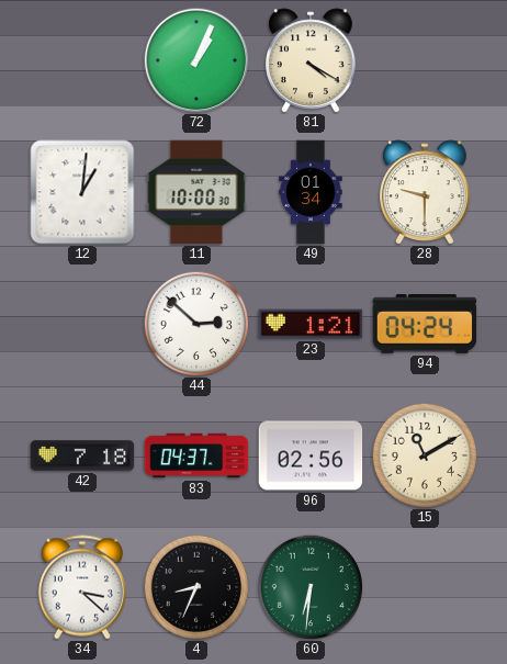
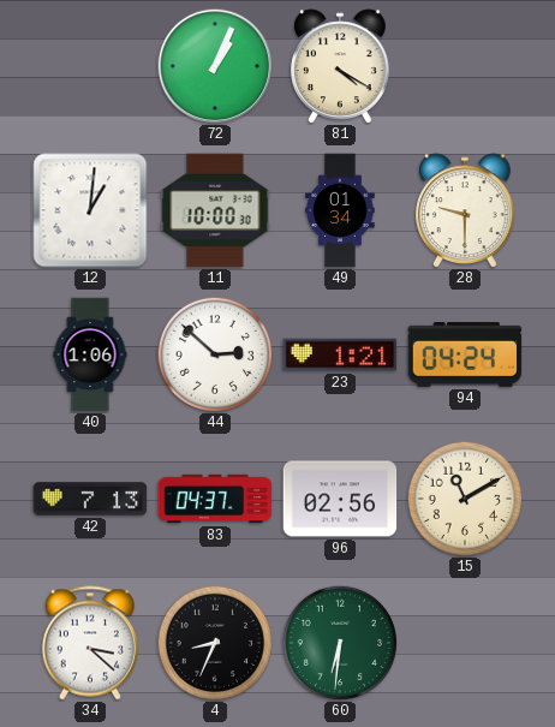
40: none -> 1:06 (90, 354)
42: 7:18 -> 7:13 (90, 499)
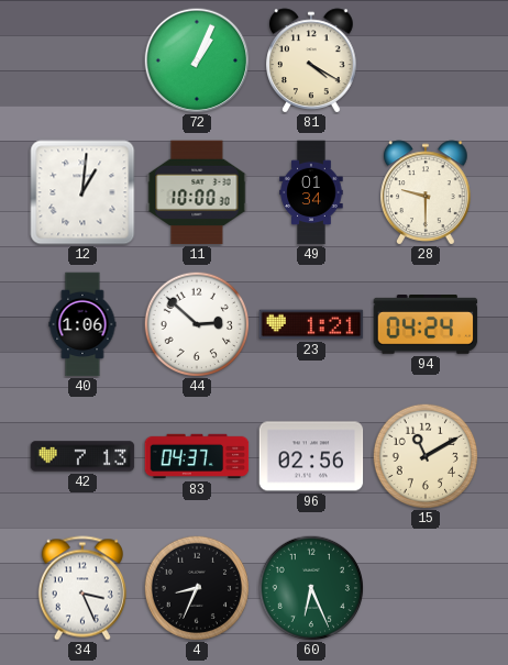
34: 3:22 -> 3:26 (82, 588)
60: 6:31 -> 6:26 (310, 587)
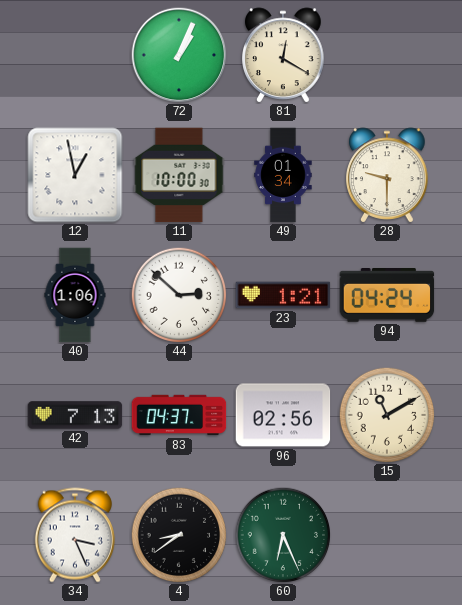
81: 4:20 -> 12:20 (283, 55)
12: 1:01 -> 12:58 (75, 175)
4: 8:34 -> 8:39 (178, 534)
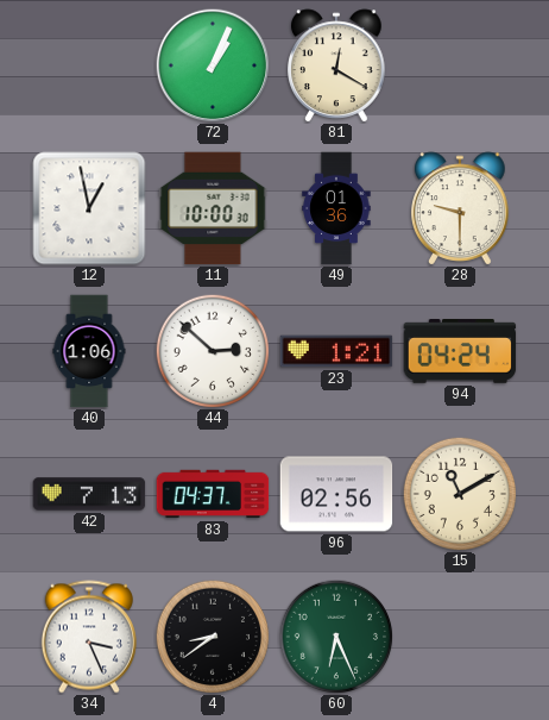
49: 01:34 -> 01:36 (336, 208)
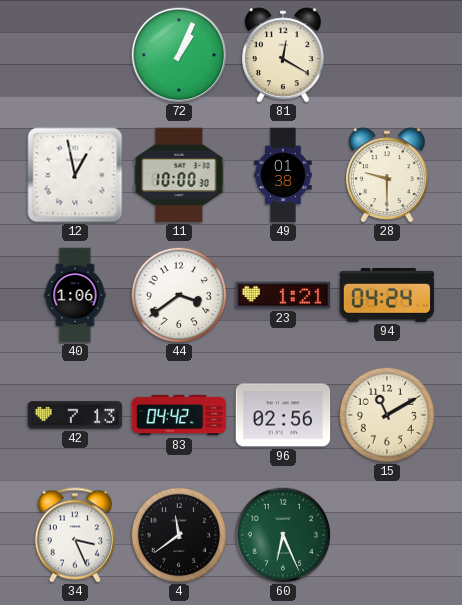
49: 01:36 -> 01:38 (283, 175)
44: 2:52 -> 3:39 (178, 294)
83: 04:37 -> 04:42 (179, 415)
4: 8:39 -> 11:39 (178, 534)
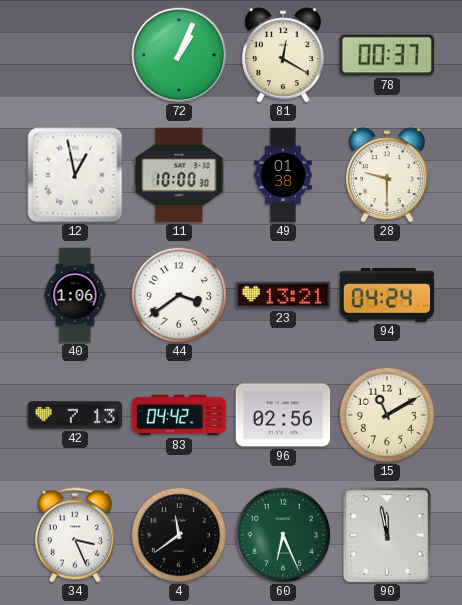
78: none -> 00:37 (387, 55)
23: 1:21 -> 13:21 (283, 295)
90: none -> 11:58 (387, 535)
